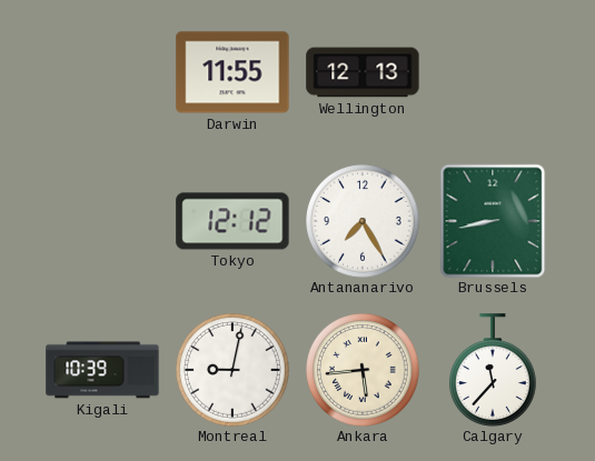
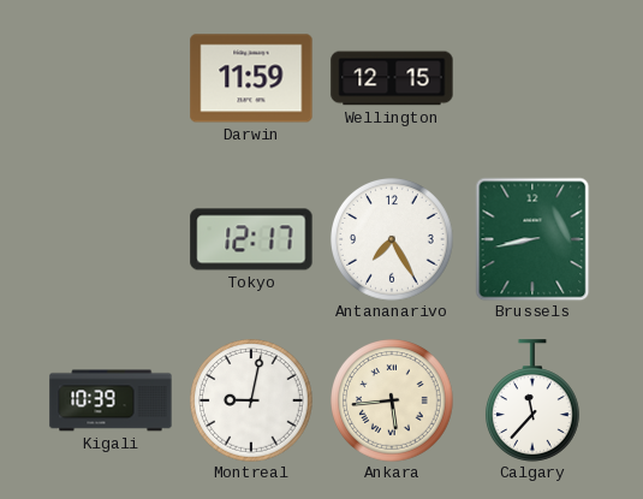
Darwin: 11:55 -> 11:59 (251, 78)
Wellington: 12:13 -> 12:15 (392, 78)
Tokyo: 12:12 -> 12:17 (251, 239)
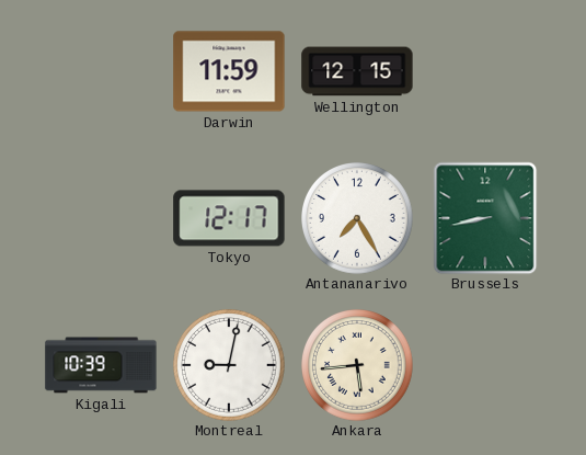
Calgary: 11:37 -> none (532, 400)
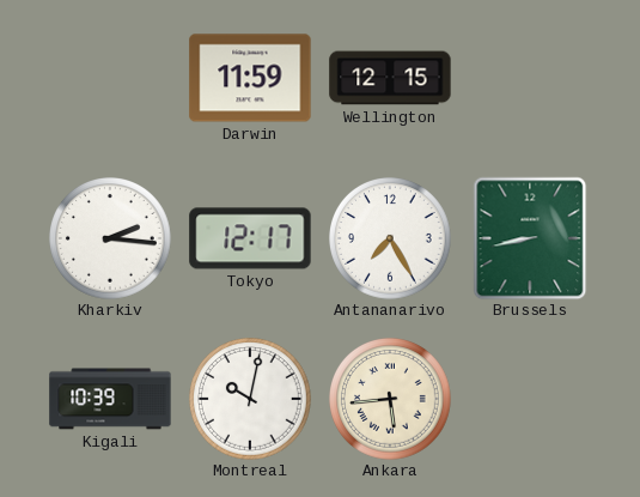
Kharkiv: none -> 2:16 (111, 240)
Montreal: 9:02 -> 10:02 (251, 400)
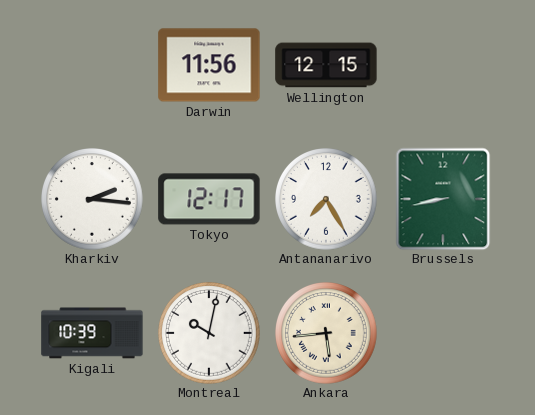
Darwin: 11:59 -> 11:56 (209, 65)
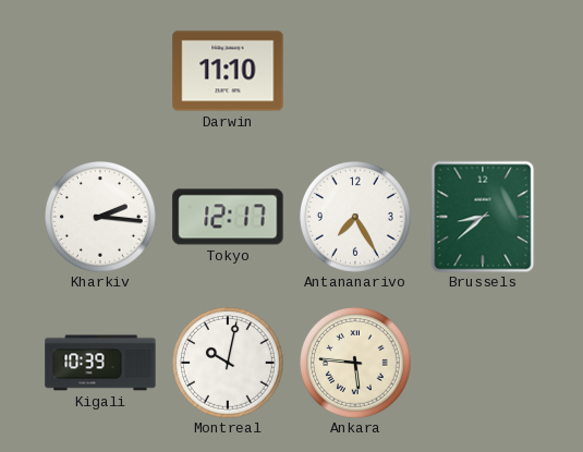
Darwin: 11:56 -> 11:10 (228, 71)
Wellington: 12:15 -> none (326, 65)
Brussels: 8:43 -> 8:38 (483, 217)
Ankara: 5:44 -> 5:46 (356, 364)
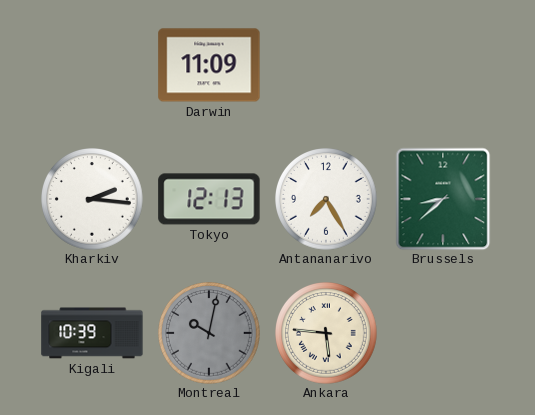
Darwin: 11:10 -> 11:09 (209, 65)
Tokyo: 12:17 -> 12:13 (209, 199)
Montreal dial: white -> grey (210, 334)
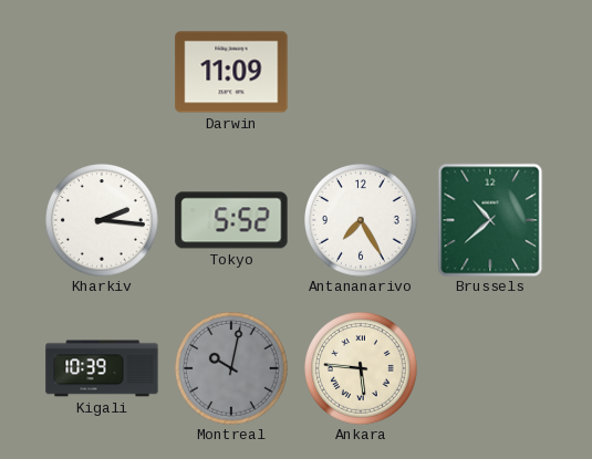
Tokyo: 12:13 -> 5:52 (231, 220)
Brussels: 8:38 -> 10:38 (490, 220)
